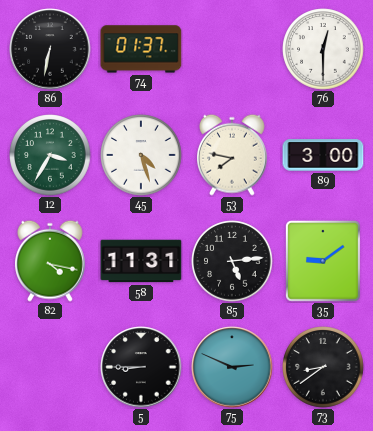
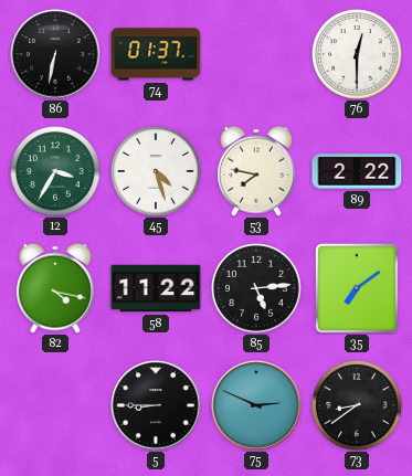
89: 3:00 -> 2:22 (357, 171)
58: 11:31 -> 11:22 (156, 288)
35: 9:09 -> 7:09 (357, 288)
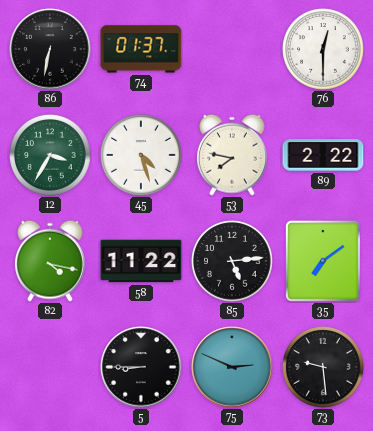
73: 8:39 -> 9:29 (323, 367)
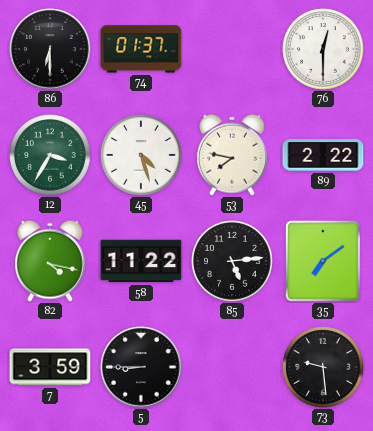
86: 6:32 -> 6:30 (50, 49)
7: none -> 3:59 (50, 367)
75: 2:49 -> none (232, 367)
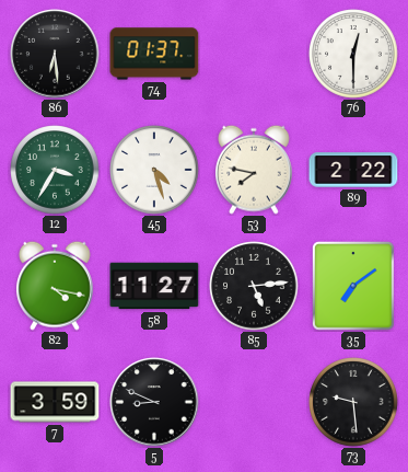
86: 6:30 -> 6:29 (55, 54)
58: 11:22 -> 11:27 (154, 286)
5: 8:45 -> 8:49 (154, 402)
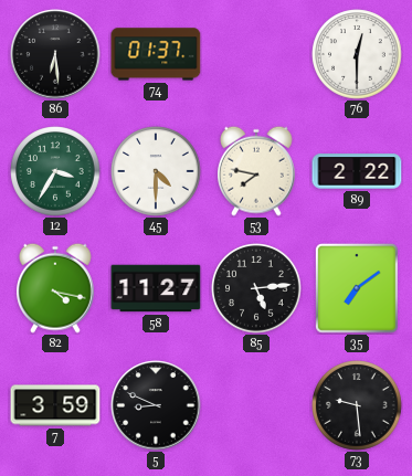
45: 4:27 -> 4:30 (156, 171)
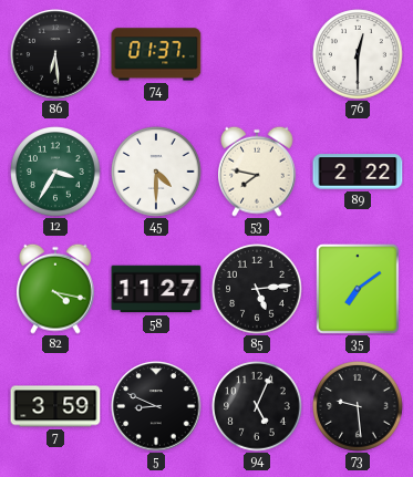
94: none -> 5:04 (257, 406)
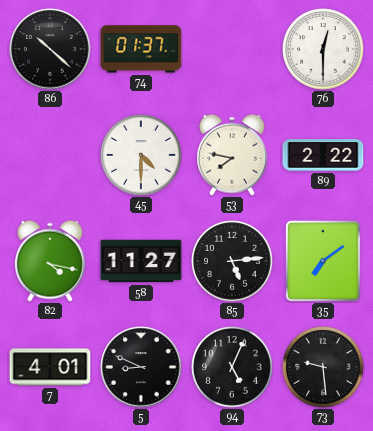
86: 6:29 -> 10:22 (50, 49)
12: 3:35 -> none (55, 172)
7: 3:59 -> 4:01 (50, 367)
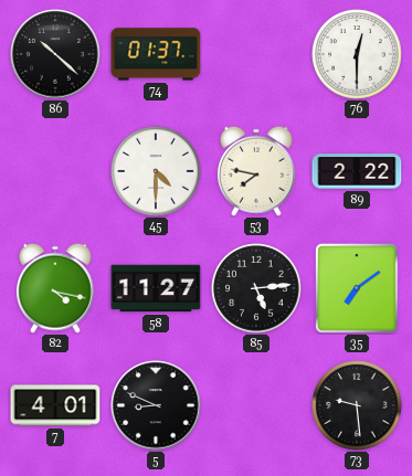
94: 5:04 -> none (232, 367)
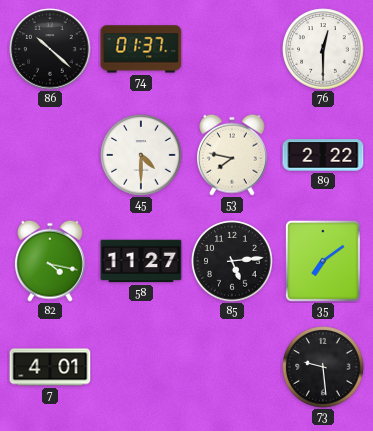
5: 8:49 -> none (156, 405)
